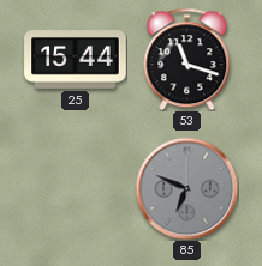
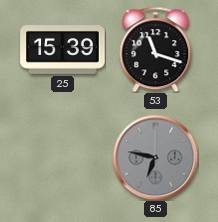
25: 15:44 -> 15:39 (63, 50)
85: 6:49 -> 6:47 (155, 157)
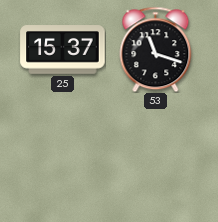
25: 15:39 -> 15:37 (63, 50)
85: 6:47 -> none (155, 157)
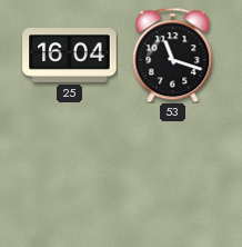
25: 15:37 -> 16:04 (70, 56)
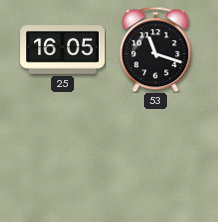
25: 16:04 -> 16:05 (63, 50)
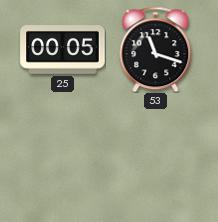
25: 16:05 -> 00:05 (63, 50)
